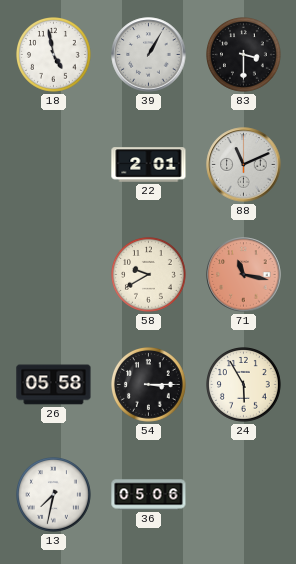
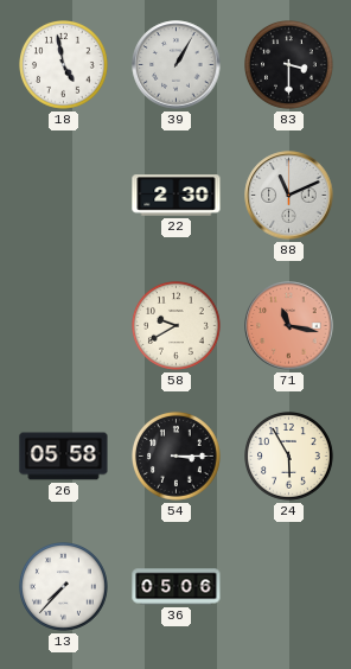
22: 2:01 -> 2:30 (177, 196)
13: 7:32 -> 7:37 (64, 587)
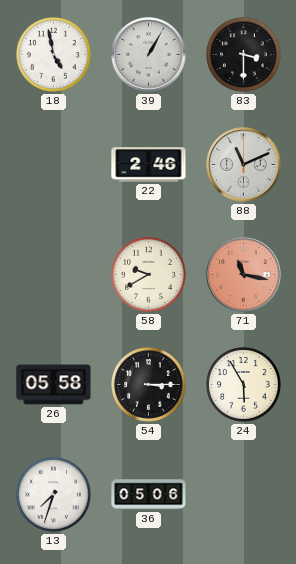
22: 2:30 -> 2:46 (149, 165)
13: 7:37 -> 7:33 (54, 495)
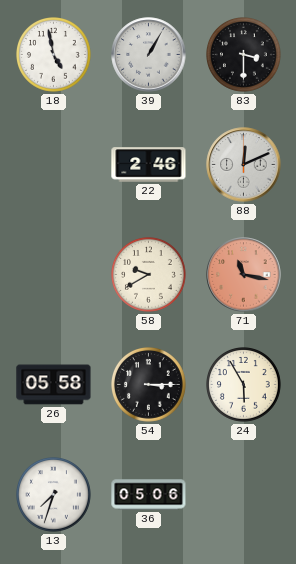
88: 11:11 -> 12:11 (244, 165)
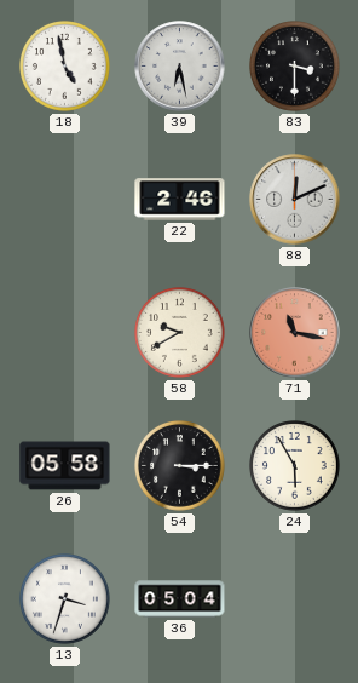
39: 1:05 -> 6:28 (180, 67)
13: 7:33 -> 3:33 (65, 599)
36: 05:06 -> 05:04 (180, 599)
